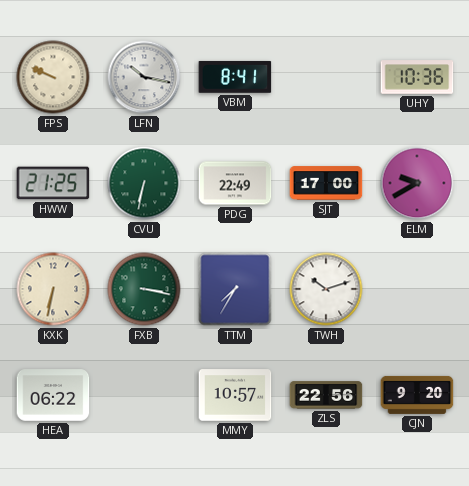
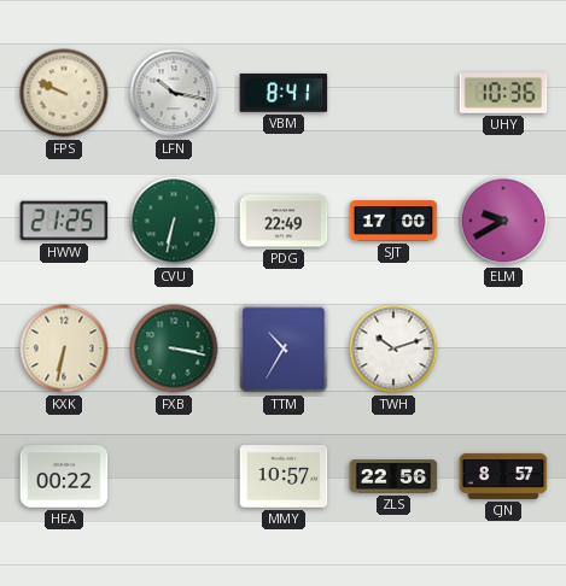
TTM: 7:35 -> 10:35 (284, 348)
HEA: 06:22 -> 00:22 (64, 476)
CJN: 9:20 -> 8:57 (503, 476)
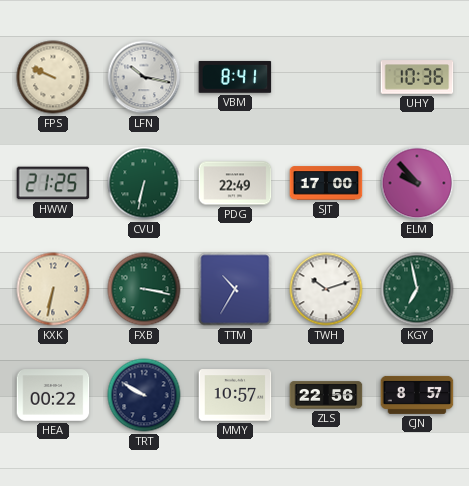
ELM: 9:40 -> 9:53 (417, 183)
KGY: none -> 6:58 (417, 289)
TRT: none -> 9:50 (144, 395)
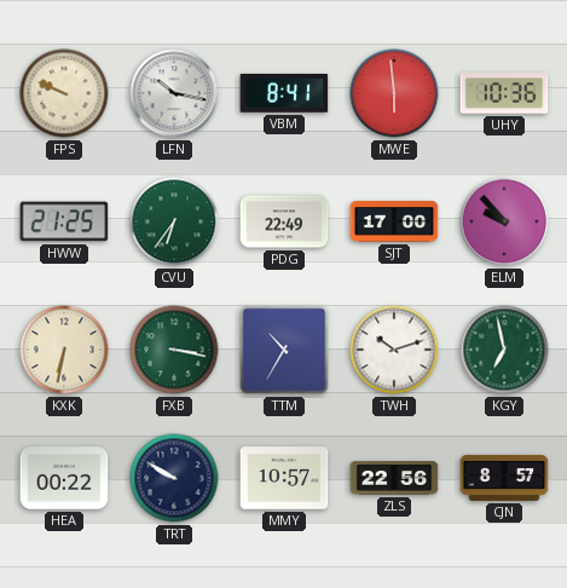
MWE: none -> 5:59 (394, 93)
CVU: 6:32 -> 6:36 (174, 221)
